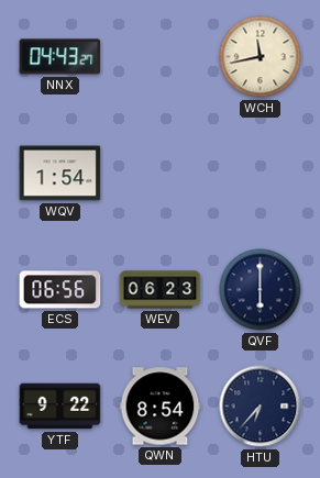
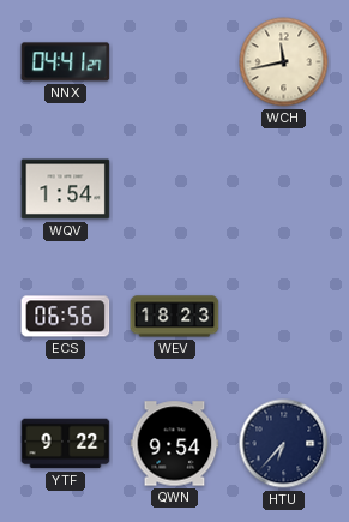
NNX: 04:43 -> 04:41 (66, 62)
WEV: 06:23 -> 18:23 (175, 317)
QVF: 6:00 -> none (261, 290)
QWN: 8:54 -> 9:54 (175, 444)
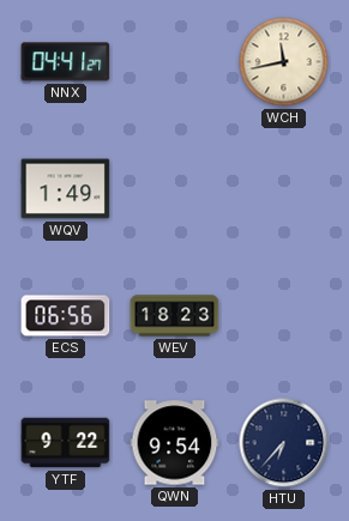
WQV: 1:54 -> 1:49 (66, 189)
